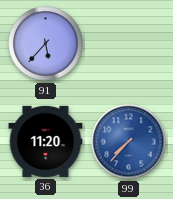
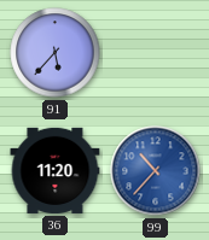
99: 7:37 -> 10:37 (156, 171)
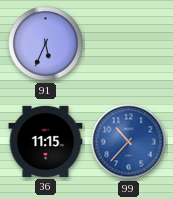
91: 5:37 -> 5:34 (46, 44)
36: 11:20 -> 11:15 (46, 141)
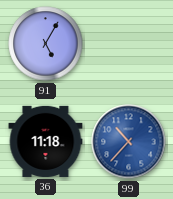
91: 5:34 -> 5:05 (46, 44)
36: 11:15 -> 11:18 (46, 141)
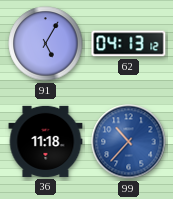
62: none -> 04:13 (129, 44)
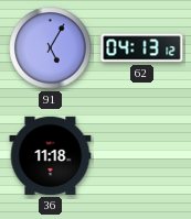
99: 10:37 -> none (129, 142)
